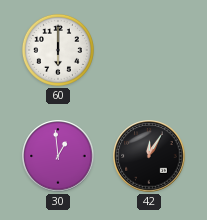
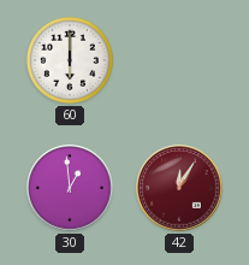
42 dial: black -> burgundy (179, 188)
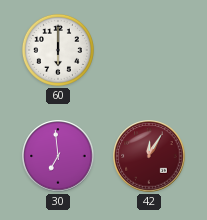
30: 12:59 -> 6:59 (58, 156)
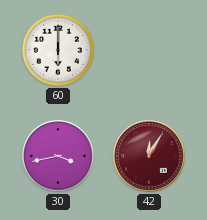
30: 6:59 -> 3:43 (58, 156)
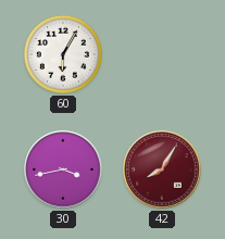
60: 6:00 -> 6:05 (63, 54)
42: 12:05 -> 8:05 (162, 169)
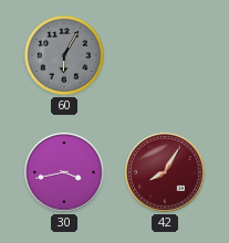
60 dial: white -> grey (64, 55)
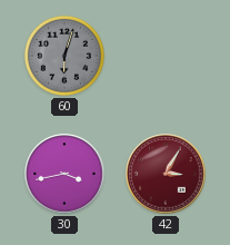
60: 6:05 -> 6:03 (64, 56)
42: 8:05 -> 3:05 (166, 174)
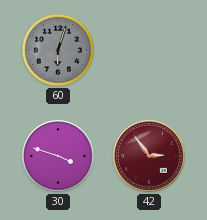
30: 3:43 -> 3:48 (58, 156)
42: 3:05 -> 2:54 (149, 156)
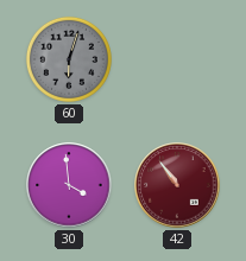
30: 3:48 -> 3:59 (69, 185)
42: 2:54 -> 10:54 (177, 185)
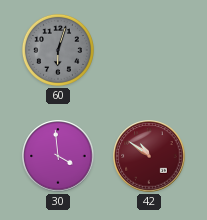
42: 10:54 -> 10:51 (149, 156)
